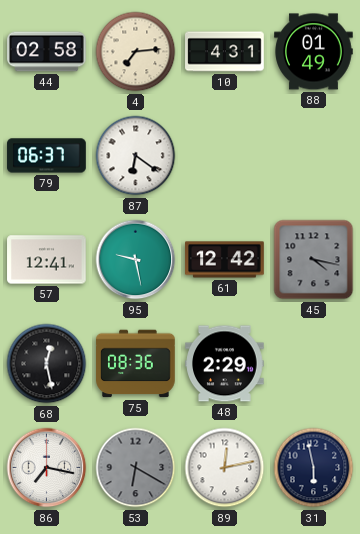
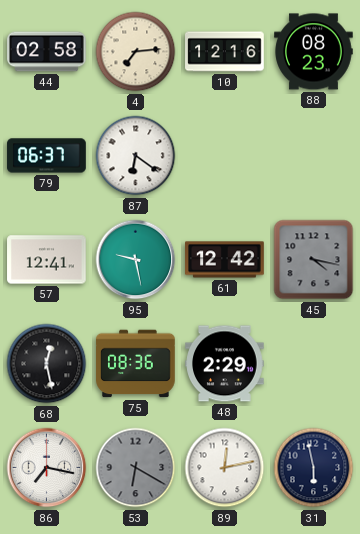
10: 4:31 -> 12:16 (225, 52)
88: 01:49 -> 08:23 (314, 52)
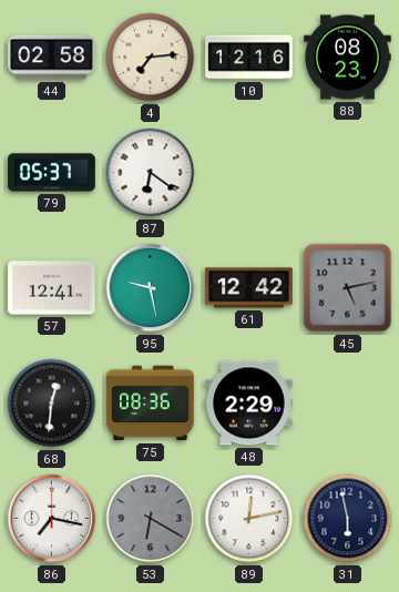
79: 06:37 -> 05:37 (52, 173)
45: 4:17 -> 5:13 (348, 288)
68: 12:28 -> 12:31 (52, 404)
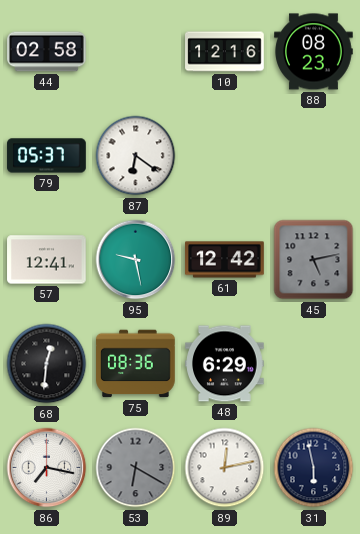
4: 7:14 -> none (151, 58)
48: 2:29 -> 6:29 (225, 364)
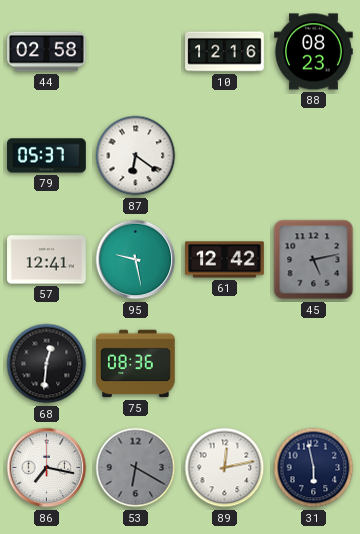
48: 6:29 -> none (225, 364)
